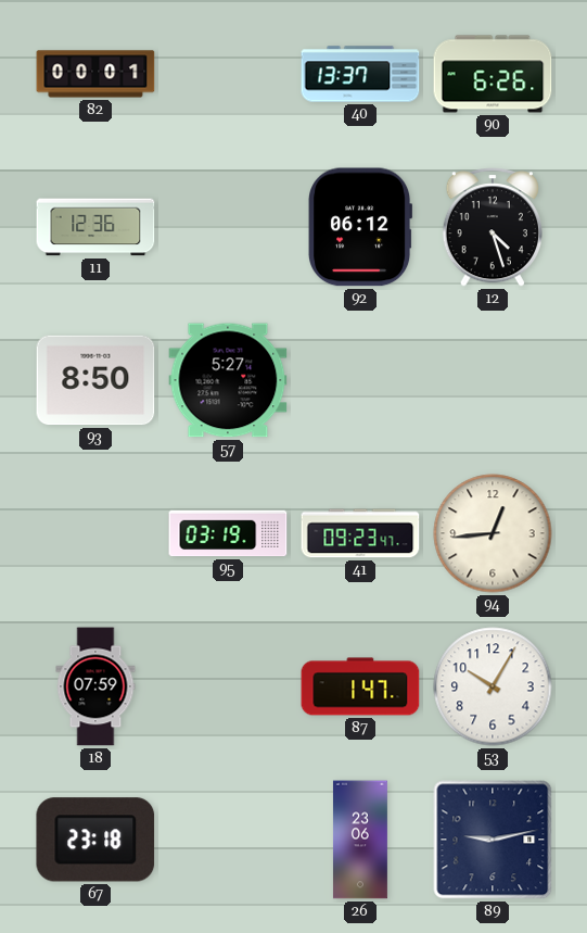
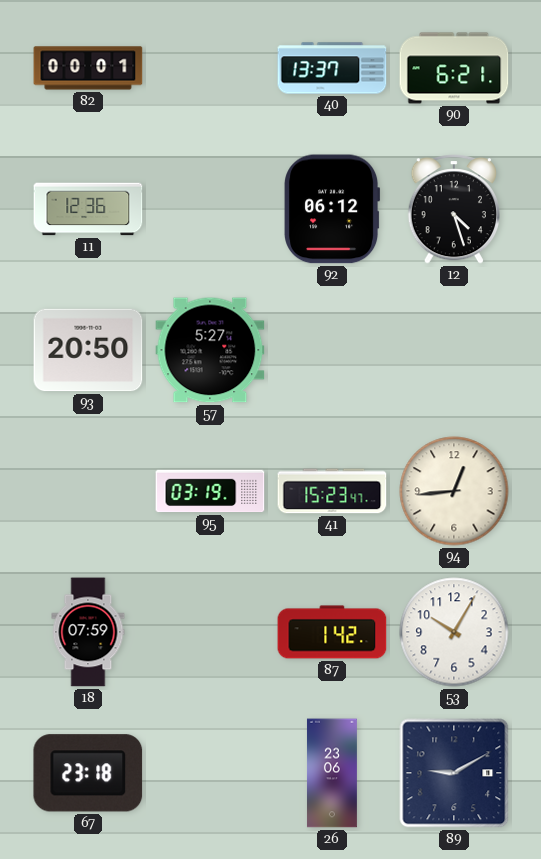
90: 6:26 -> 6:21 (454, 68)
93: 8:50 -> 20:50 (88, 350)
41: 09:23 -> 15:23 (332, 491)
87: 1:47 -> 1:42 (332, 632)
89: 9:13 -> 9:10 (454, 773)
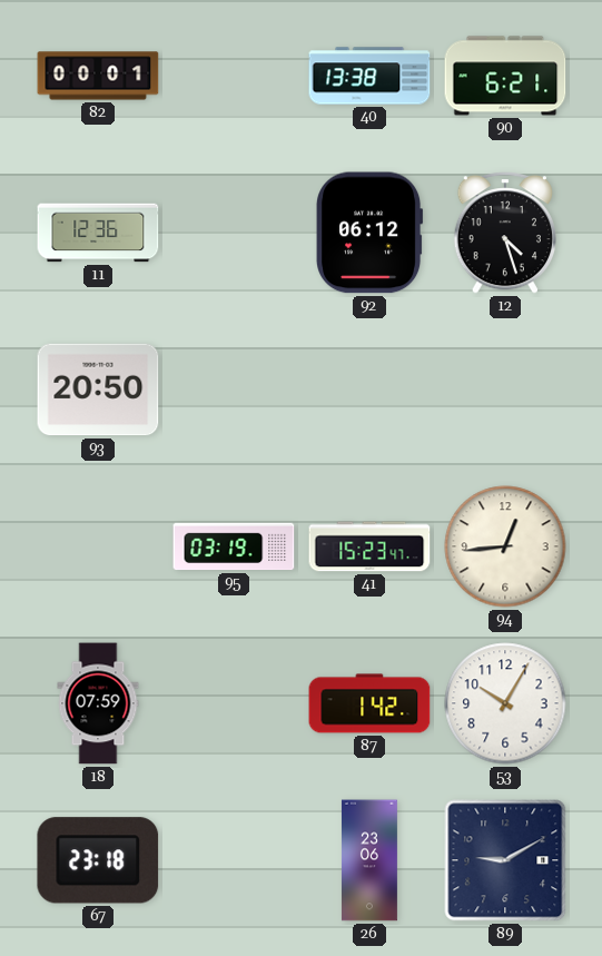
40: 13:37 -> 13:38 (369, 76)
57: 5:27 -> none (210, 350)
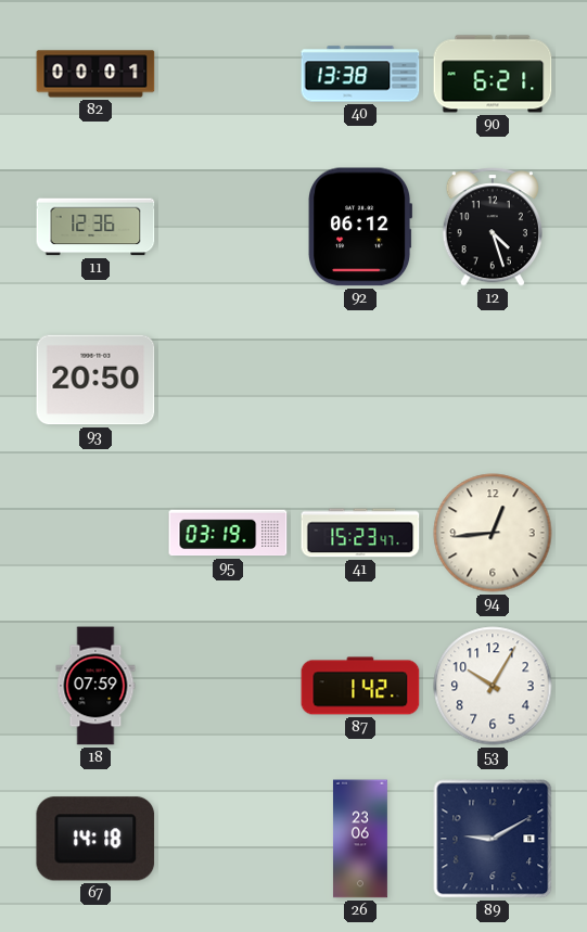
67: 23:18 -> 14:18 (95, 839)
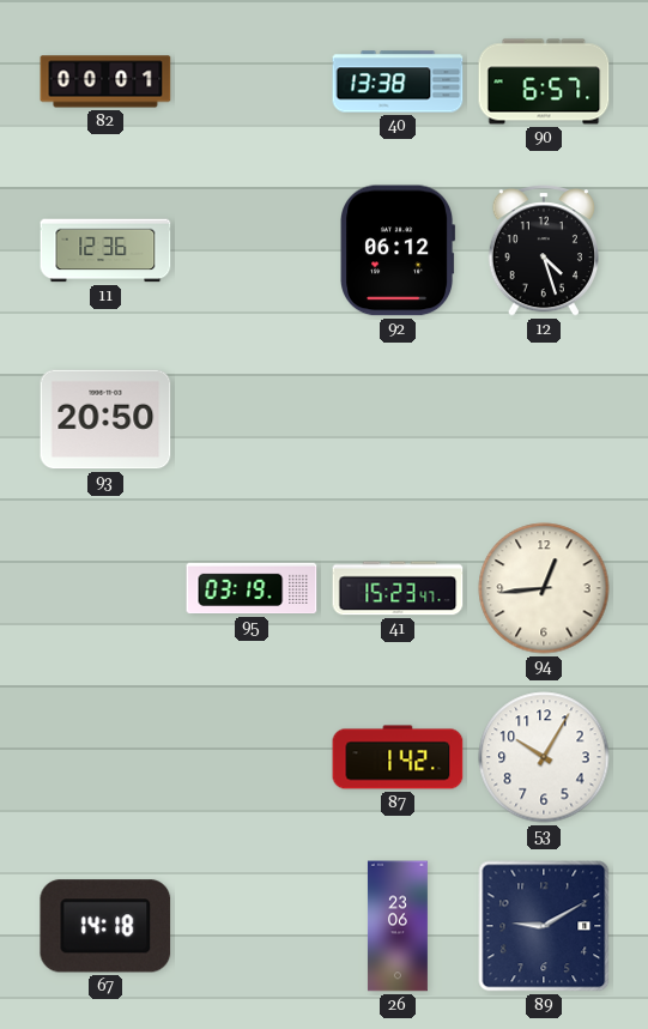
90: 6:21 -> 6:57 (544, 81)
18: 07:59 -> none (95, 686)
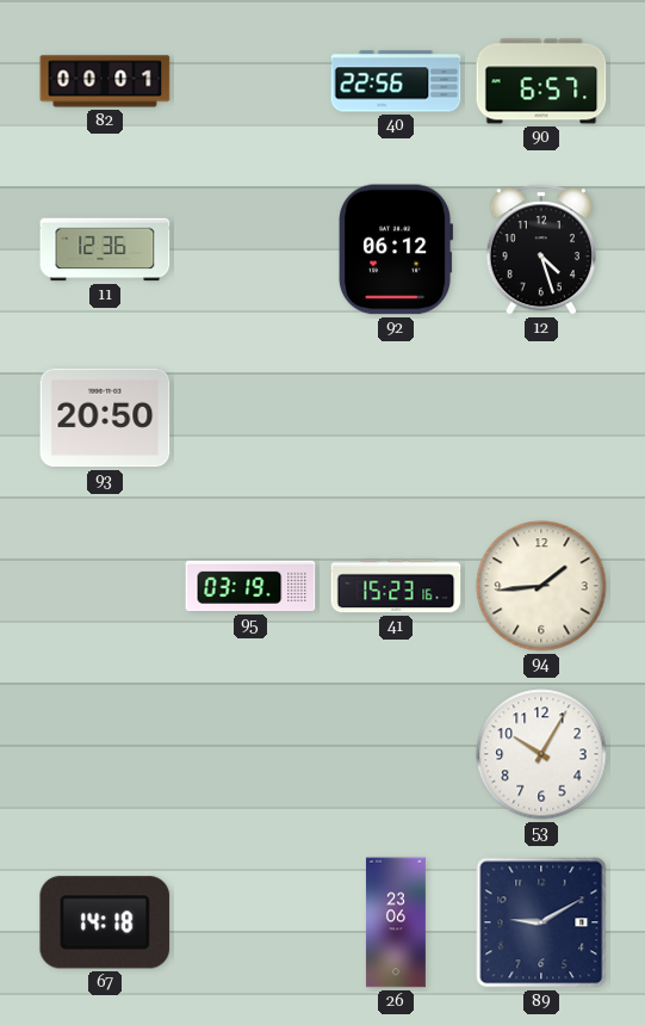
40: 13:38 -> 22:56 (396, 81)
41: 15:23:47 -> 15:23:16 (396, 586)
94: 12:44 -> 1:44 (541, 586)
87: 1:42 -> none (398, 757)
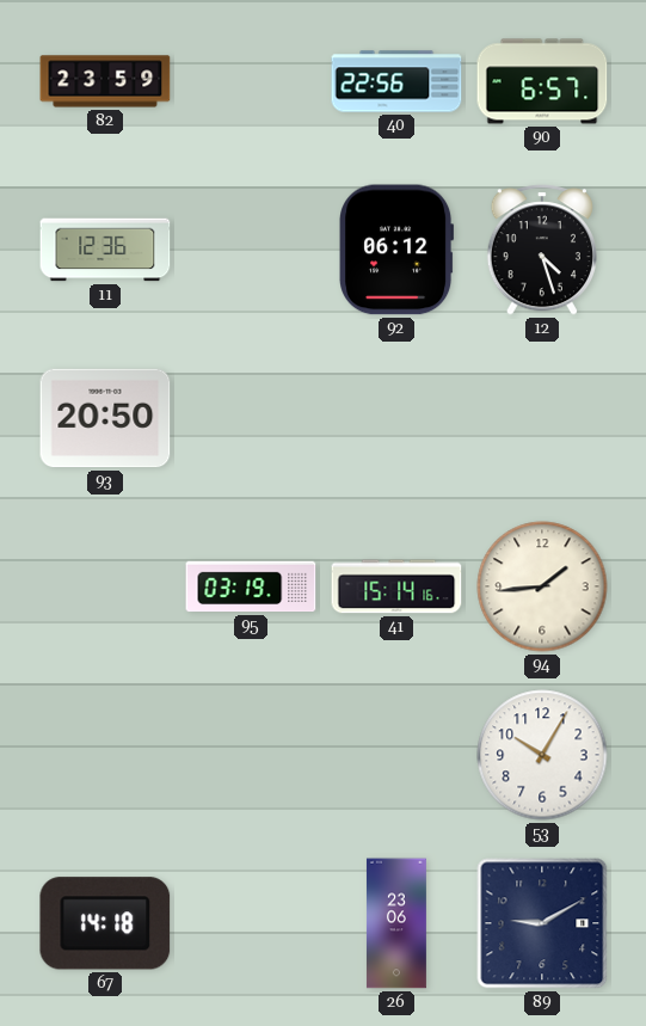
82: 00:01 -> 23:59 (105, 81)
41: 15:23 -> 15:14 (396, 586)
